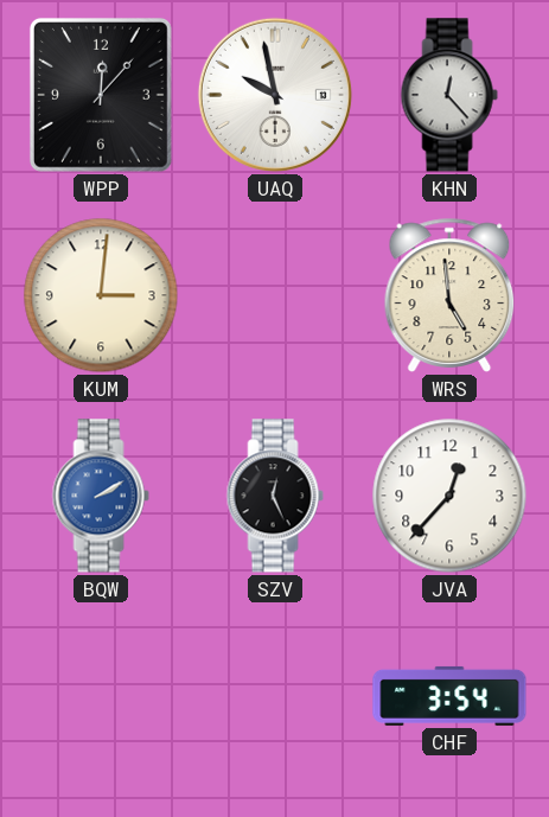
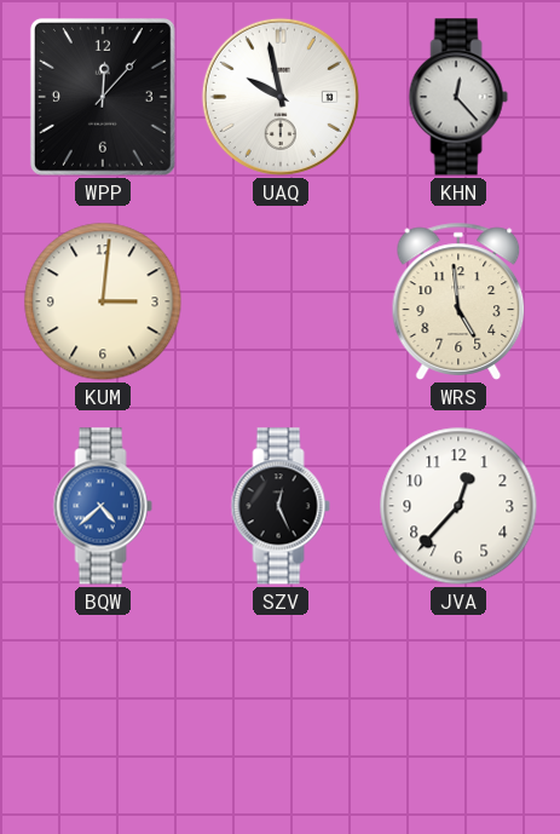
BQW: 2:10 -> 4:38 (103, 506)
CHF: 3:54 -> none (449, 696)
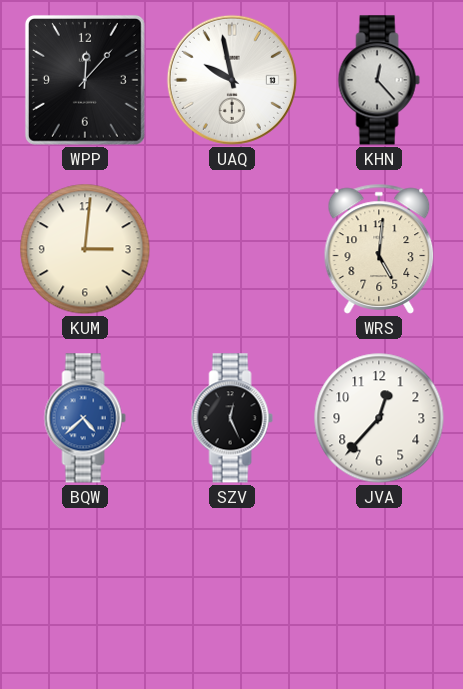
WRS: 4:59 -> 5:01 (379, 249)
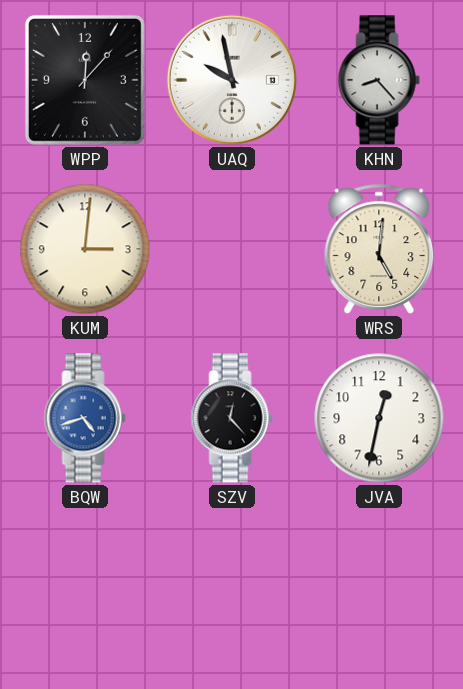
KHN: 12:23 -> 8:23 (379, 80)
BQW: 4:38 -> 4:42 (85, 418)
SZV: 12:26 -> 12:23 (232, 418)
JVA: 12:37 -> 12:32 (379, 418)
